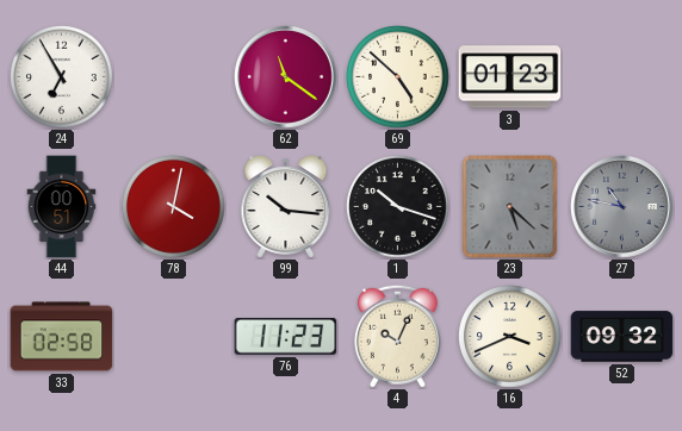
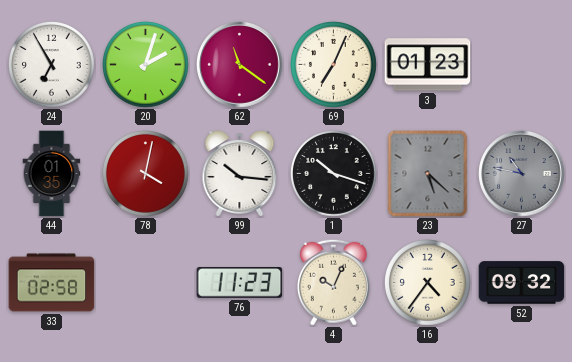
20: none -> 2:03 (146, 65)
69: 4:52 -> 7:04 (334, 65)
44: 00:51 -> 01:35 (52, 174)
16: 3:41 -> 4:36 (428, 283)
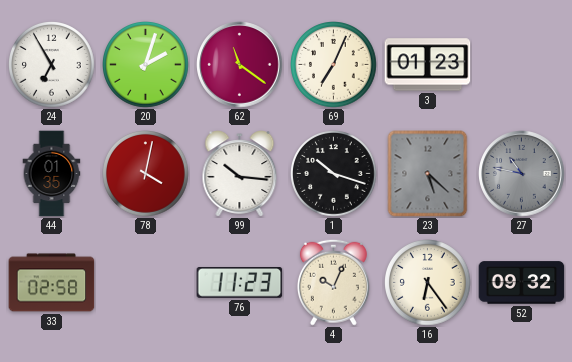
16: 4:36 -> 6:24 (428, 283)
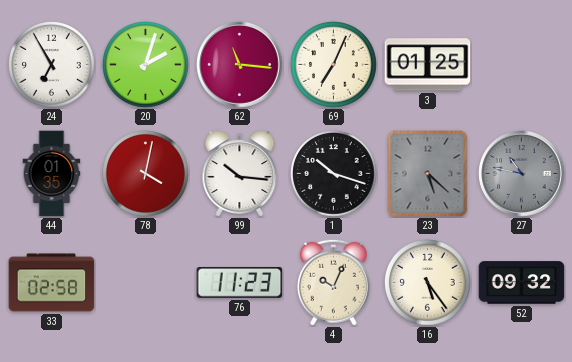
62: 11:21 -> 11:16 (240, 65)
3: 01:23 -> 01:25 (428, 65)
16: 6:24 -> 5:24 (428, 283)
